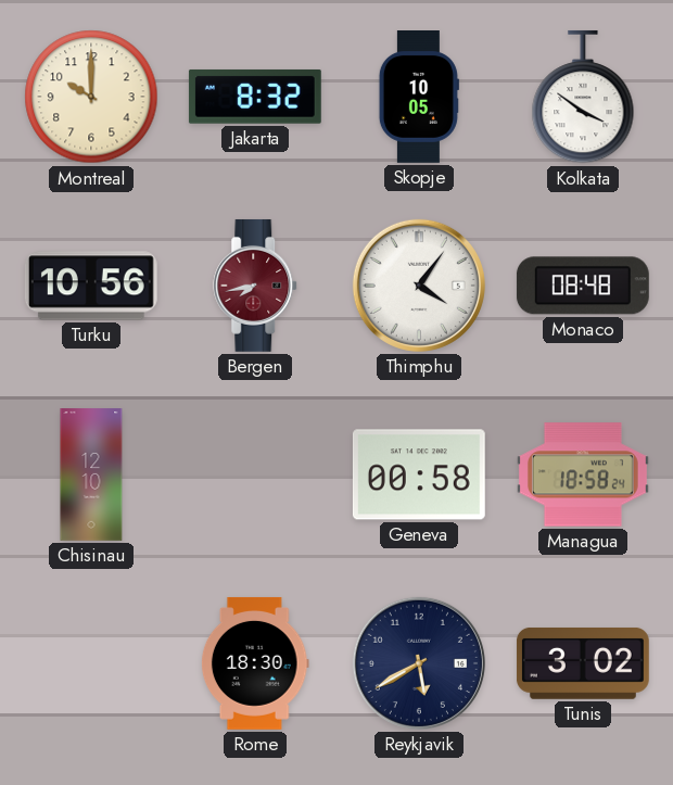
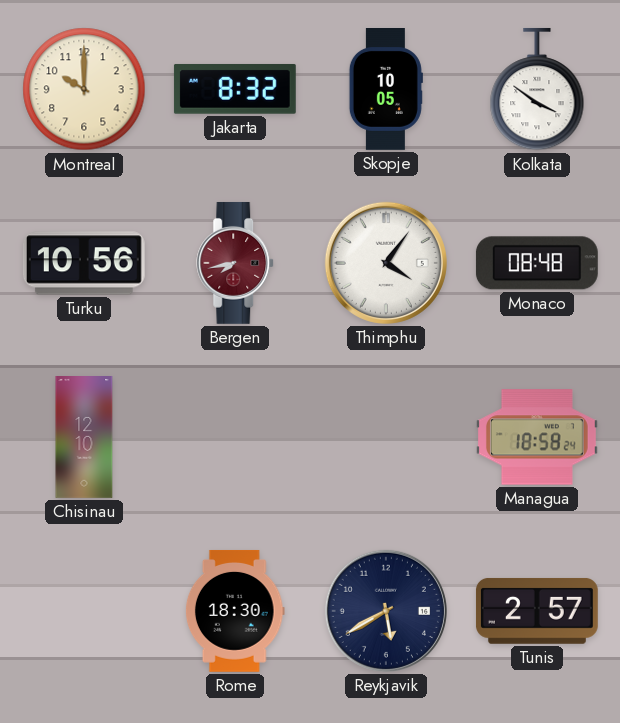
Geneva: 00:58 -> none (419, 474)
Tunis: 3:02 -> 2:57 (537, 611)
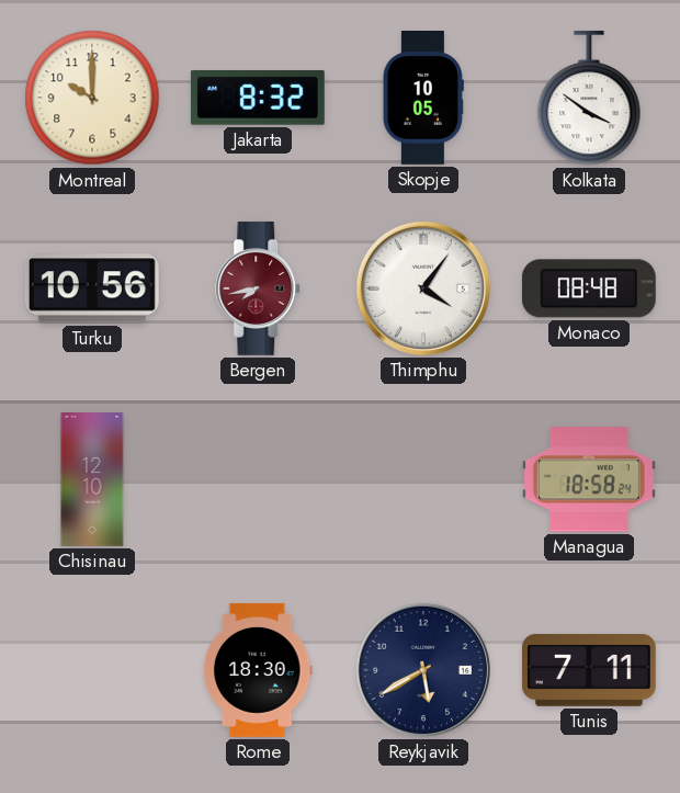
Tunis: 2:57 -> 7:11 (589, 670)
